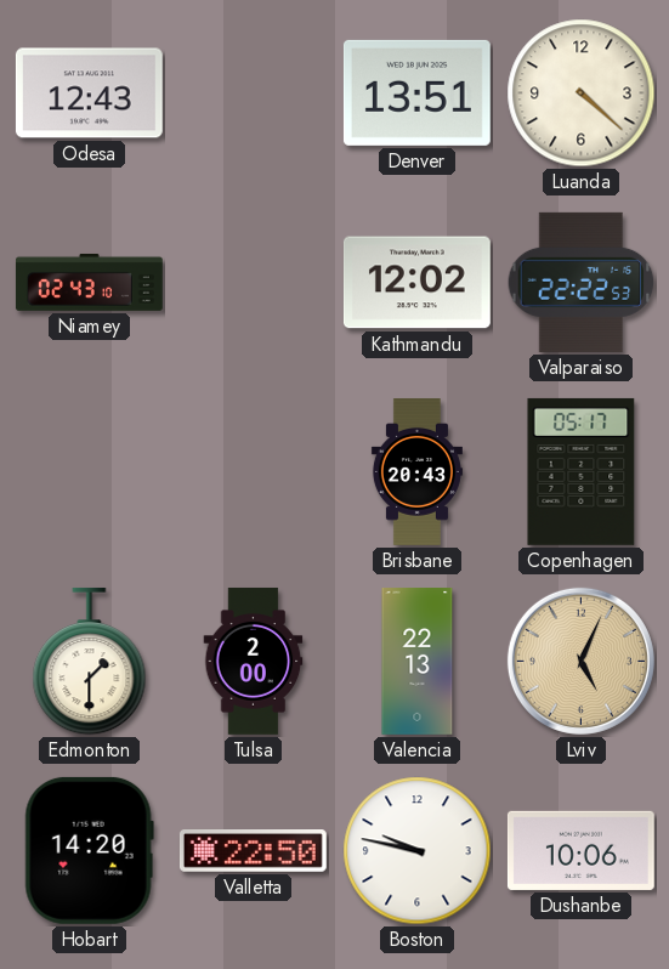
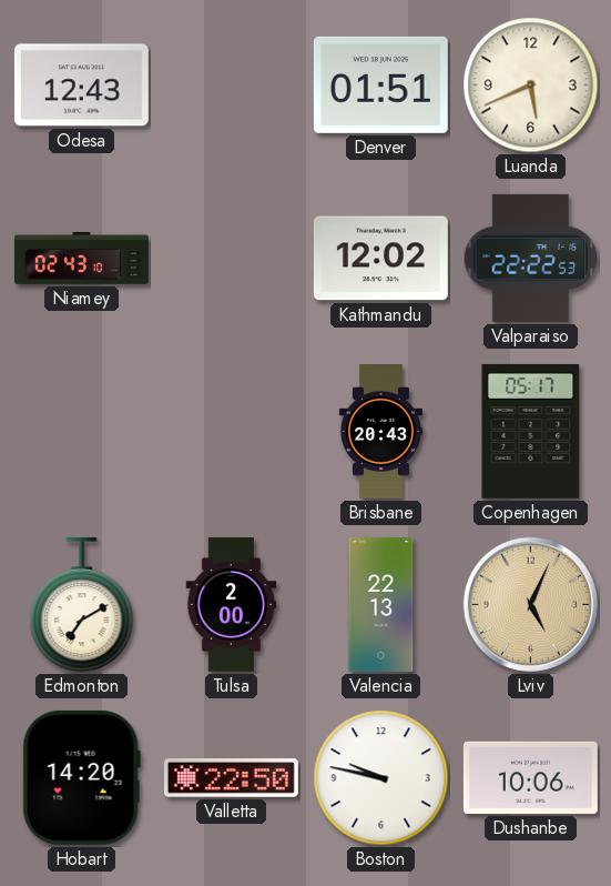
Denver: 13:51 -> 01:51 (380, 84)
Luanda: 4:22 -> 5:41 (531, 85)
Edmonton: 1:30 -> 7:10 (82, 605)
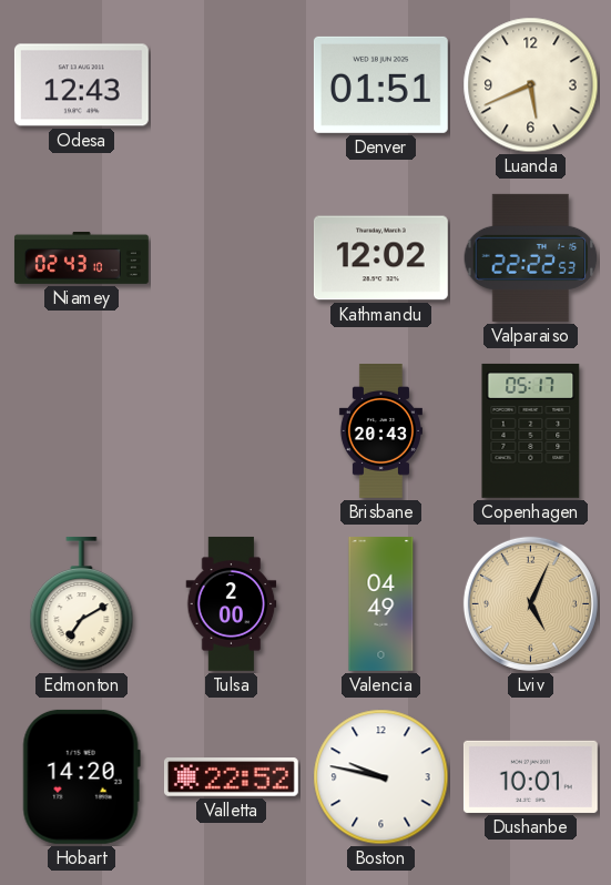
Valencia: 22:13 -> 04:49 (381, 604)
Valletta: 22:50 -> 22:52 (231, 777)
Dushanbe: 10:06 -> 10:01 (530, 776)
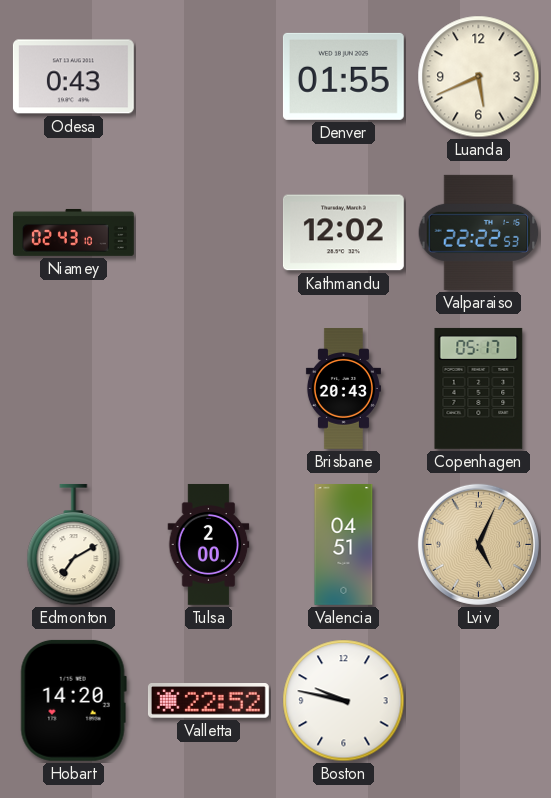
Odesa: 12:43 -> 0:43 (73, 77)
Denver: 01:51 -> 01:55 (343, 76)
Valencia: 04:49 -> 04:51 (344, 545)
Dushanbe: 10:01 -> none (530, 776)
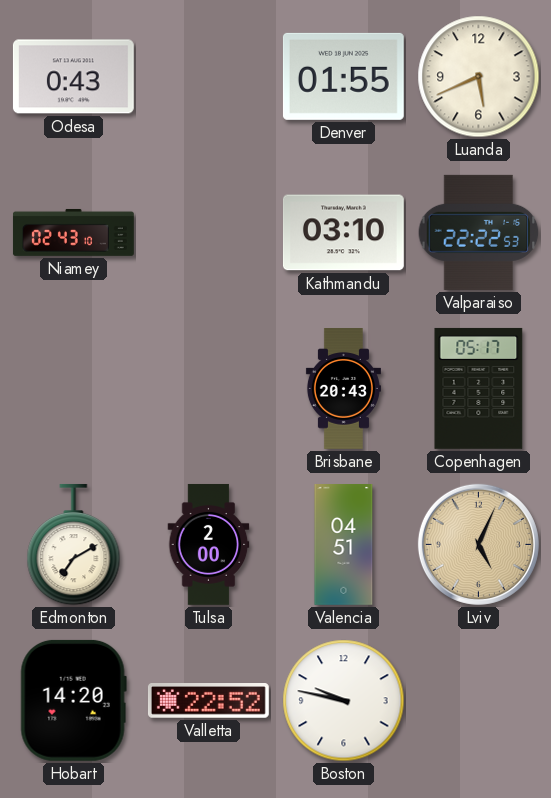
Kathmandu: 12:02 -> 03:10 (343, 233)
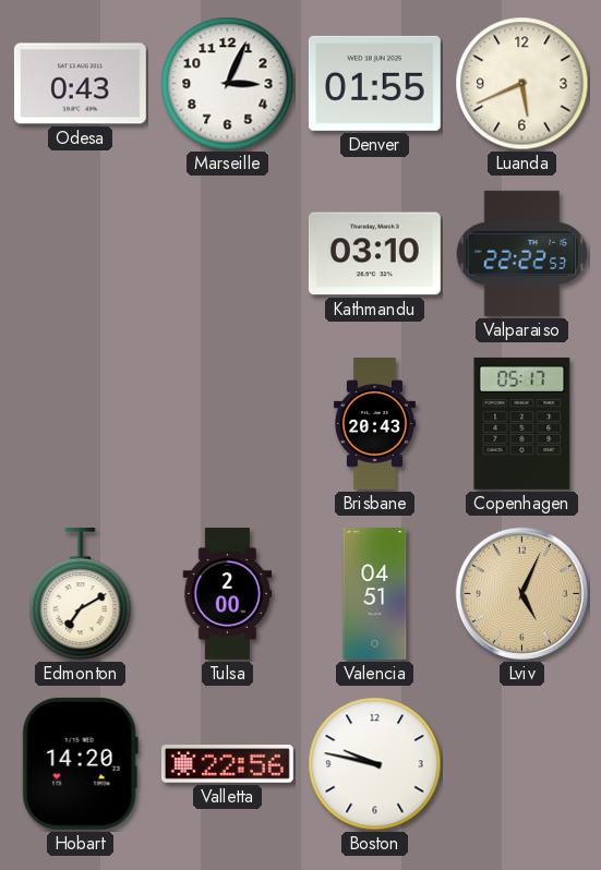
Marseille: none -> 3:04 (228, 84)
Niamey: 02:43 -> none (73, 232)
Valletta: 22:52 -> 22:56 (227, 764)
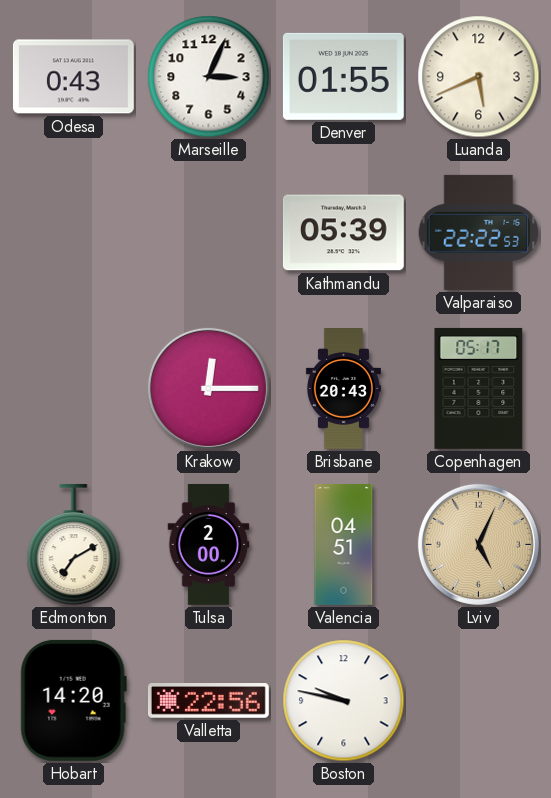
Kathmandu: 03:10 -> 05:39 (343, 233)
Krakow: none -> 12:15 (208, 388)
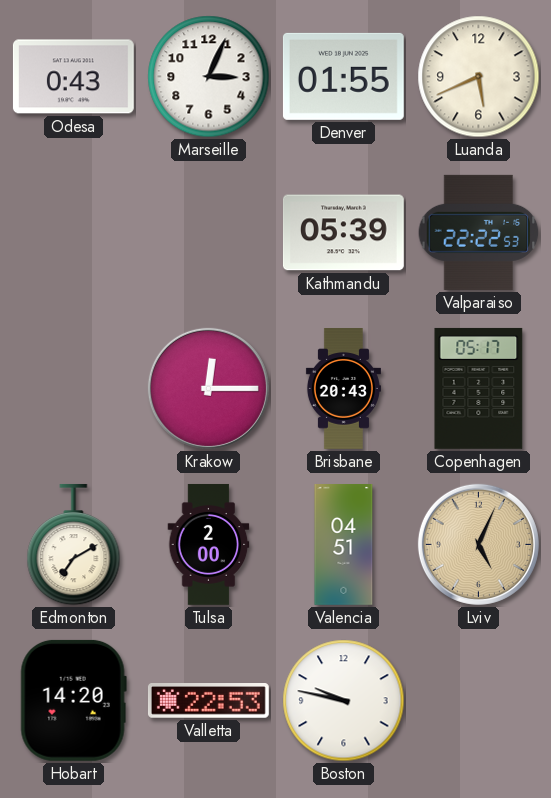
Valletta: 22:56 -> 22:53 (208, 701)
